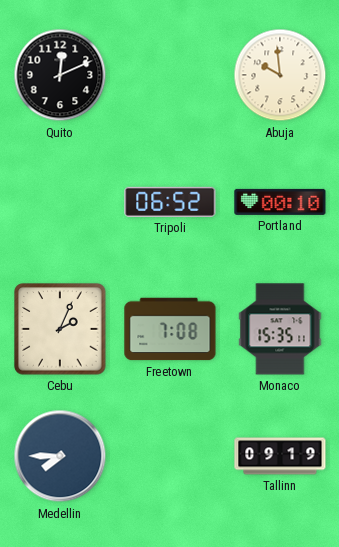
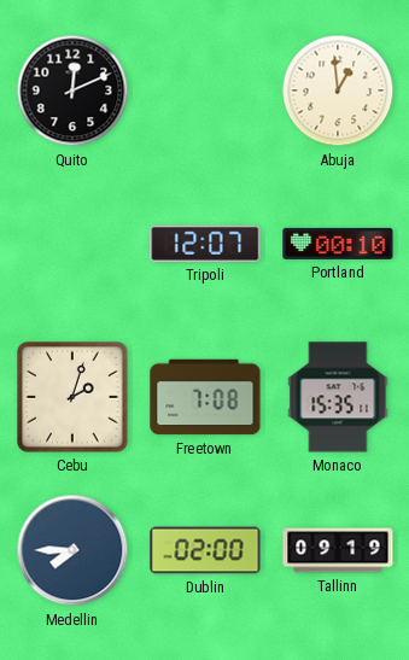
Abuja: 9:59 -> 12:59 (338, 90)
Tripoli: 06:52 -> 12:07 (205, 244)
Cebu: 2:04 -> 2:03 (72, 397)
Dublin: none -> 02:00 (205, 550)
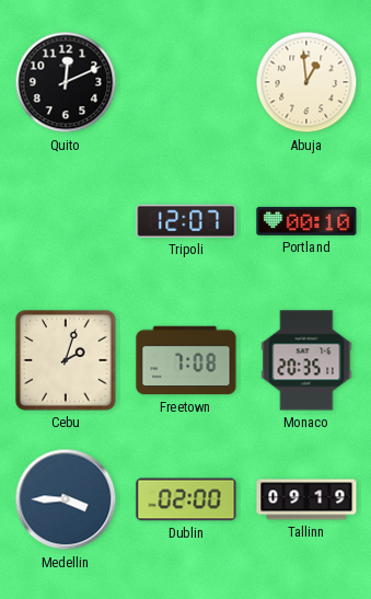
Monaco: 15:35 -> 20:35 (306, 360)
Medellin: 7:45 -> 3:45 (66, 499)
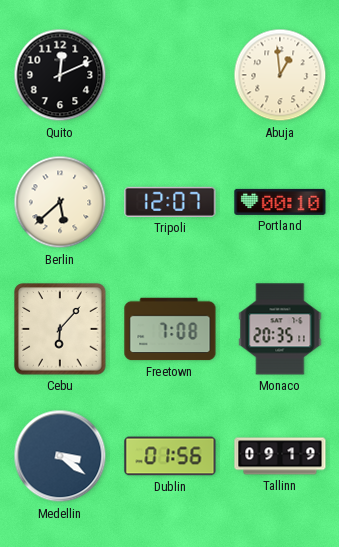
Berlin: none -> 5:38 (60, 202)
Cebu: 2:03 -> 6:07 (60, 329)
Medellin: 3:45 -> 3:21 (60, 456)
Dublin: 02:00 -> 01:56 (170, 456)
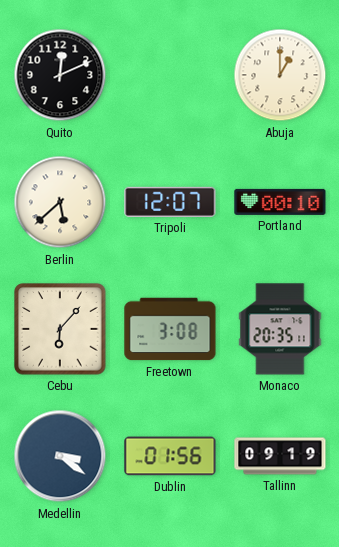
Abuja: 12:59 -> 1:00 (280, 75)
Freetown: 7:08 -> 3:08 (170, 329)
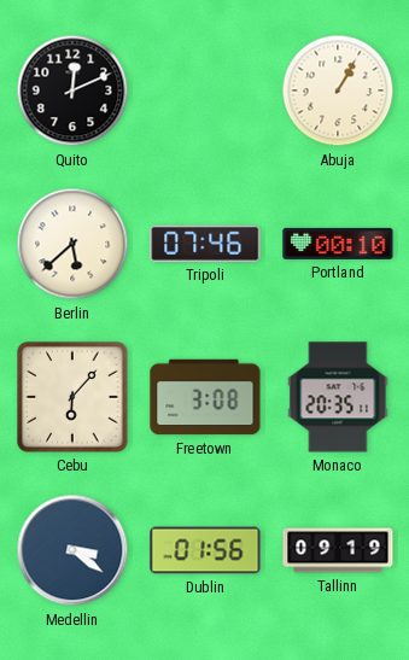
Abuja: 1:00 -> 1:05 (338, 90)
Tripoli: 12:07 -> 07:46 (205, 244)
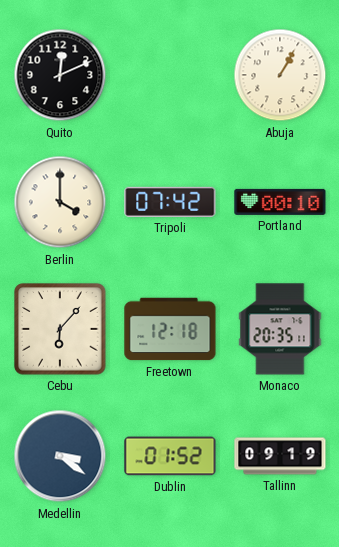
Berlin: 5:38 -> 4:00 (60, 202)
Tripoli: 07:46 -> 07:42 (170, 202)
Freetown: 3:08 -> 12:18 (170, 329)
Dublin: 01:56 -> 01:52 (170, 456)
